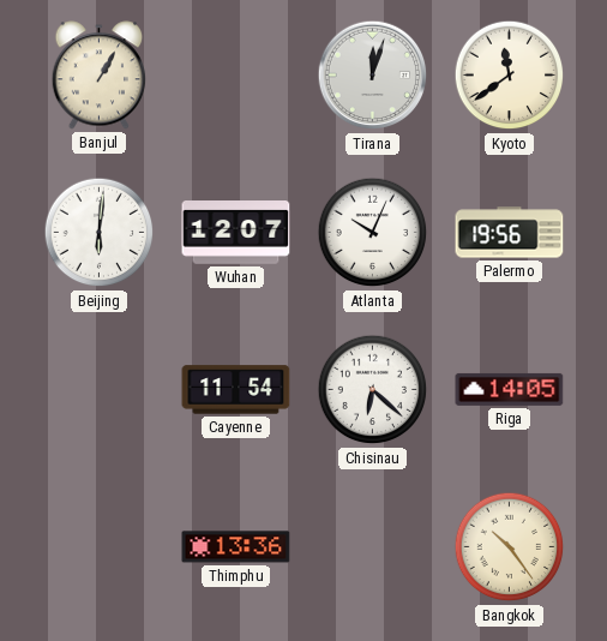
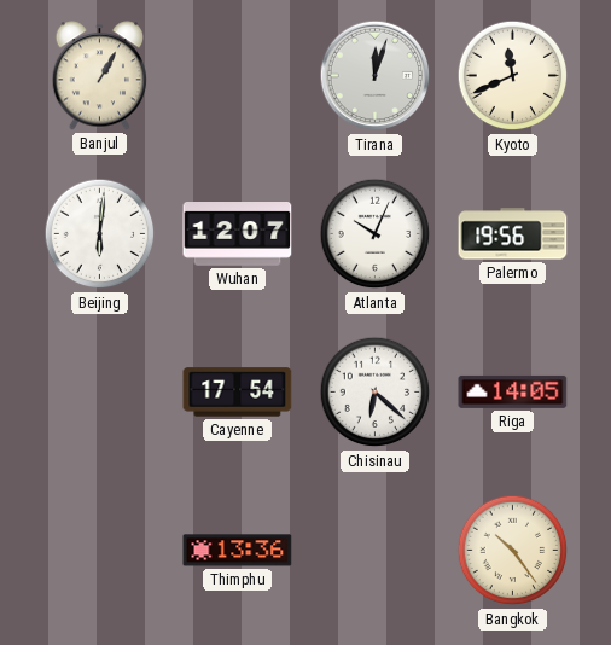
Kyoto: 11:39 -> 11:41 (513, 76)
Cayenne: 11:54 -> 17:54 (238, 393)
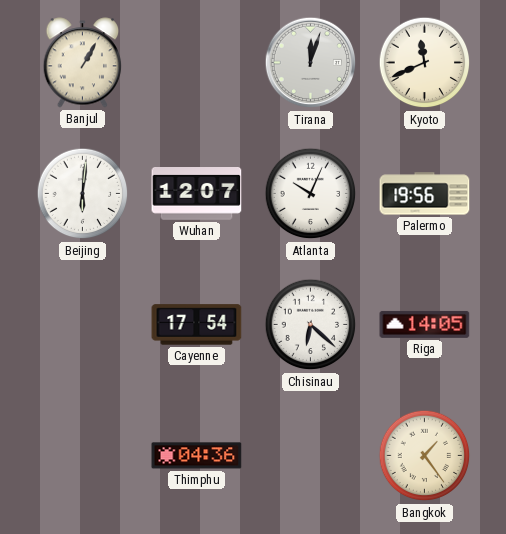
Thimphu: 13:36 -> 04:36 (197, 456)
Bangkok: 10:24 -> 1:24 (425, 456)
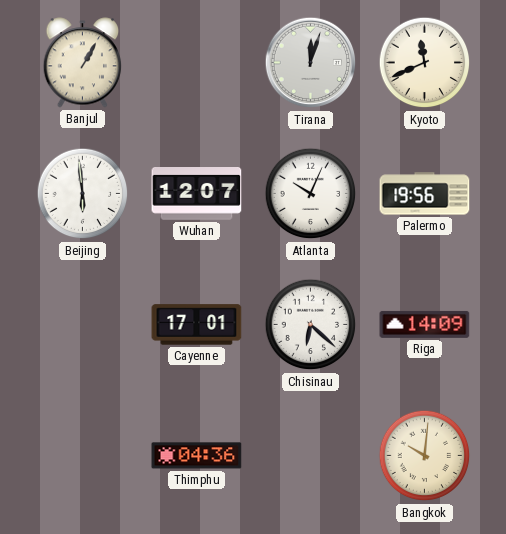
Beijing: 6:01 -> 5:59 (83, 194)
Cayenne: 17:54 -> 17:01 (197, 325)
Riga: 14:05 -> 14:09 (425, 324)
Bangkok: 1:24 -> 10:01 (425, 456)
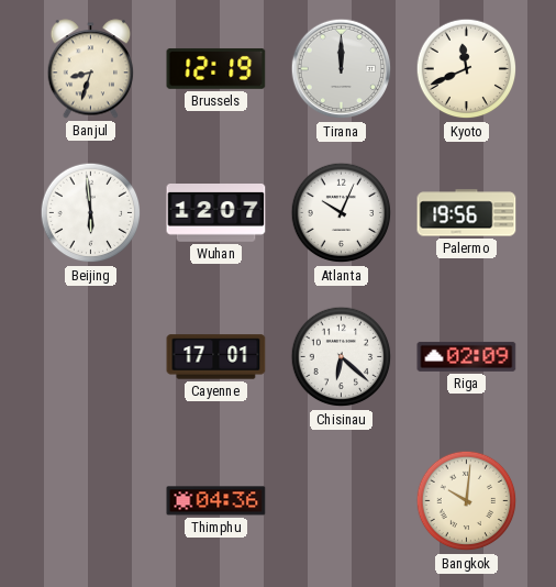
Banjul: 1:05 -> 8:33 (91, 69)
Brussels: none -> 12:19 (216, 68)
Tirana: 12:03 -> 12:00 (342, 69)
Riga: 14:09 -> 02:09 (467, 356)
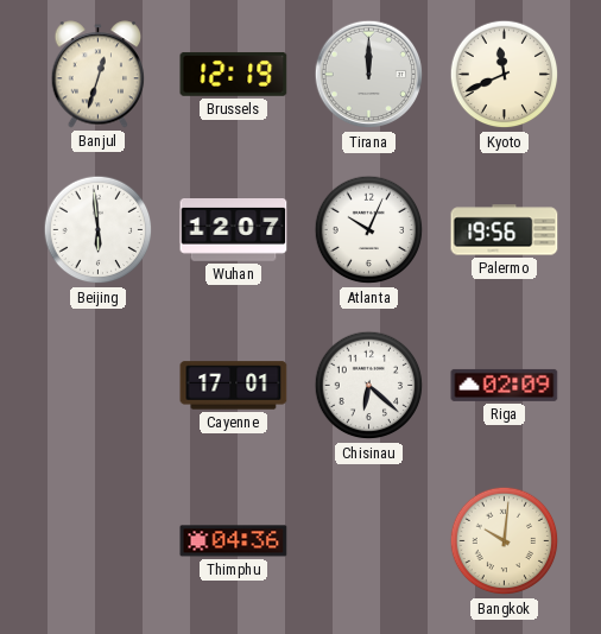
Banjul: 8:33 -> 12:33 (99, 75)
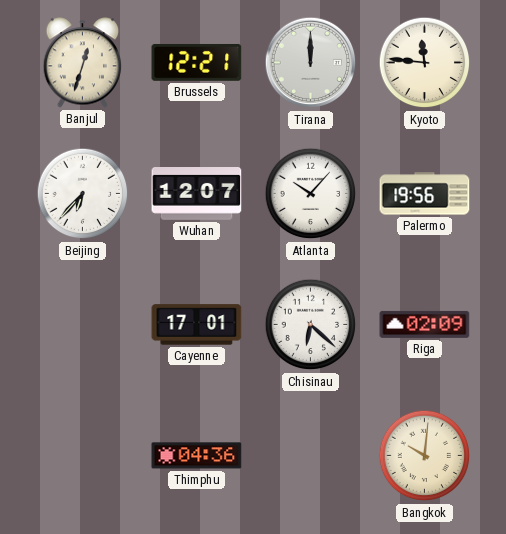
Brussels: 12:19 -> 12:21 (197, 62)
Kyoto: 11:41 -> 11:46 (425, 63)
Beijing: 5:59 -> 6:37 (83, 194)
Atlanta: 10:04 -> 10:07 (311, 194)
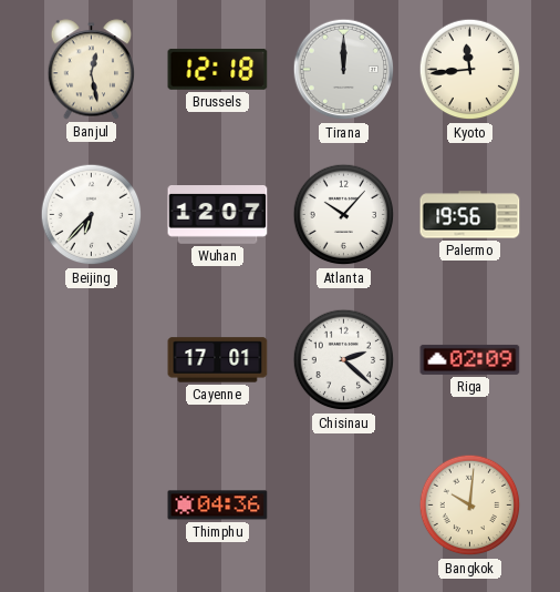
Banjul: 12:33 -> 12:28 (92, 70)
Brussels: 12:21 -> 12:18 (218, 69)
Kyoto: 11:46 -> 11:44 (470, 70)
Chisinau: 6:22 -> 2:22 (344, 360)
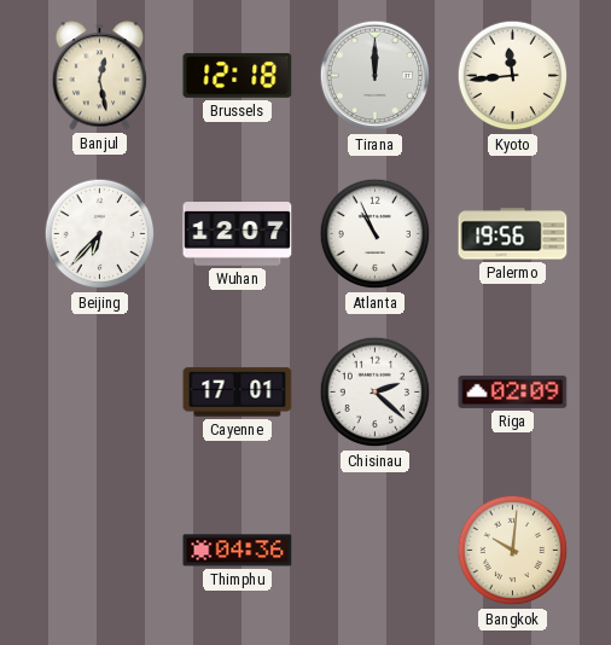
Atlanta: 10:07 -> 10:56 (376, 234)
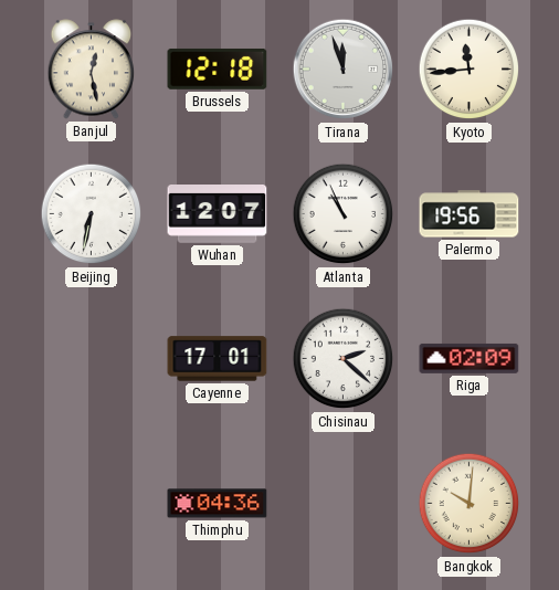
Tirana: 12:00 -> 11:57 (344, 70)
Beijing: 6:37 -> 6:32 (92, 214)
